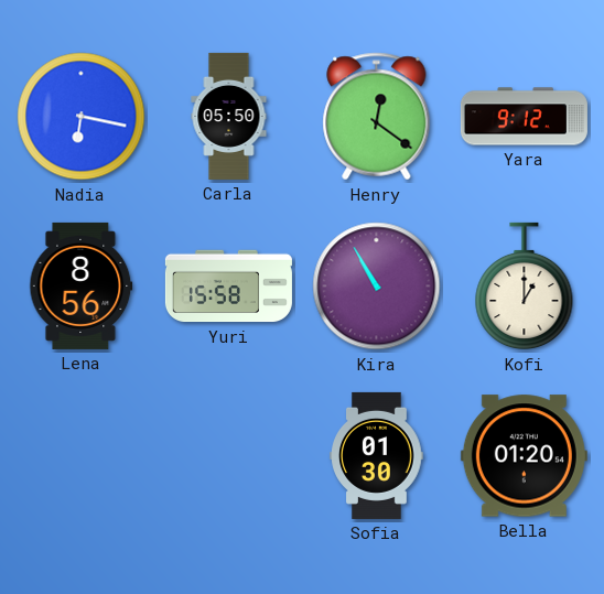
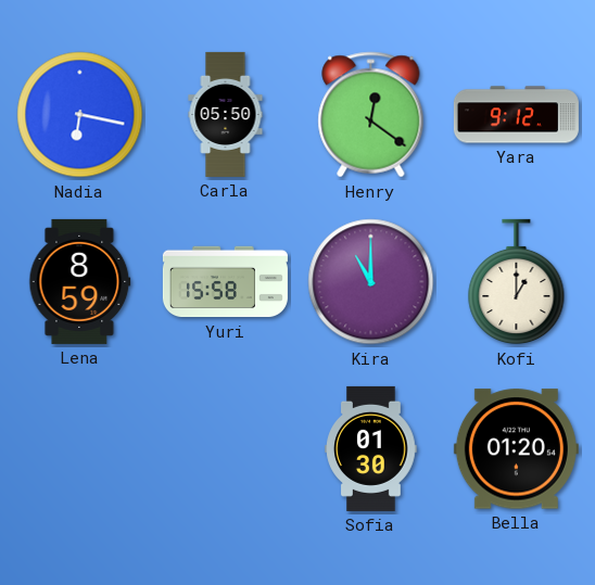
Lena: 8:56 -> 8:59 (80, 281)
Kira: 10:55 -> 11:00 (371, 282)
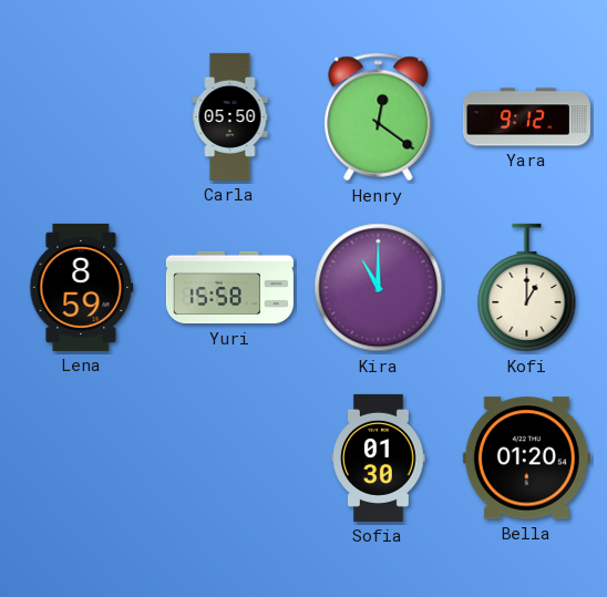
Nadia: 6:17 -> none (80, 115)
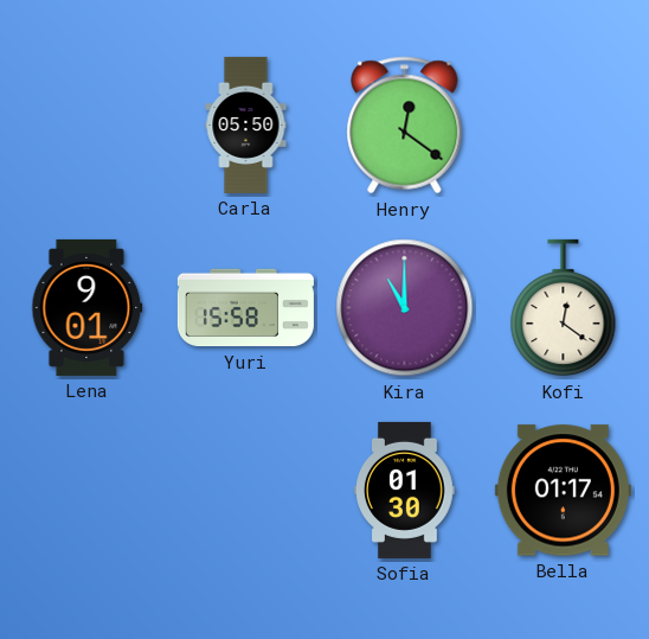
Yara: 9:12 -> none (526, 117)
Lena: 8:59 -> 9:01 (88, 307)
Kofi: 1:00 -> 12:21 (564, 308)
Bella: 01:20 -> 01:17 (563, 491)
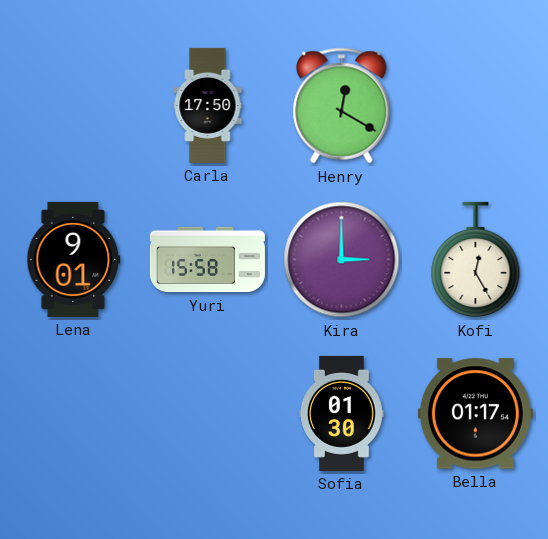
Carla: 05:50 -> 17:50 (208, 105)
Henry: 12:21 -> 12:20 (342, 106)
Kira: 11:00 -> 3:00 (342, 260)
Kofi: 12:21 -> 12:25 (476, 260)
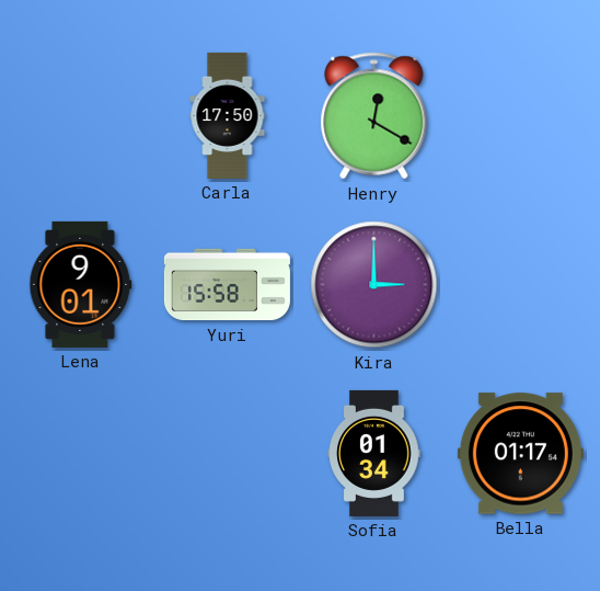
Kofi: 12:25 -> none (476, 260)
Sofia: 01:30 -> 01:34 (374, 453)
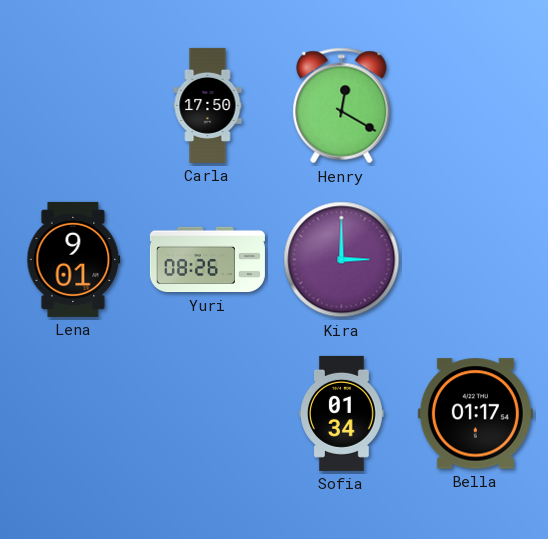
Yuri: 15:58 -> 08:26 (207, 260)
